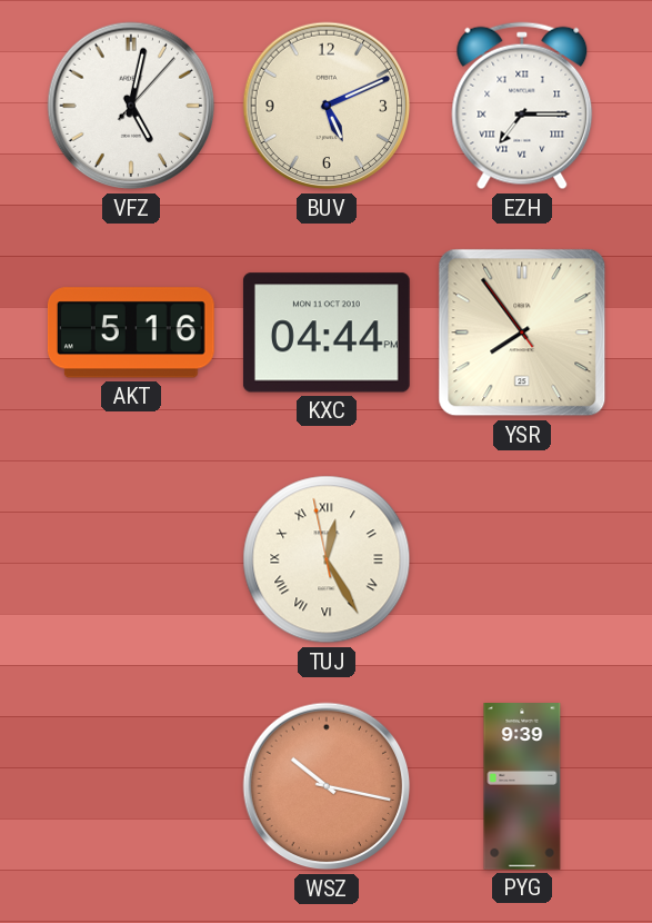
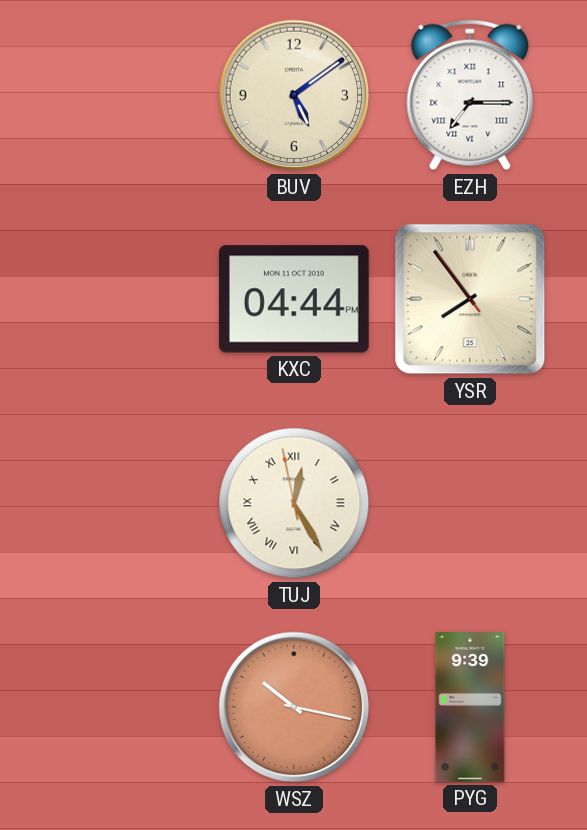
VFZ: 5:02 -> none (131, 106)
BUV: 5:11 -> 5:09 (294, 95)
AKT: 5:16 -> none (131, 333)
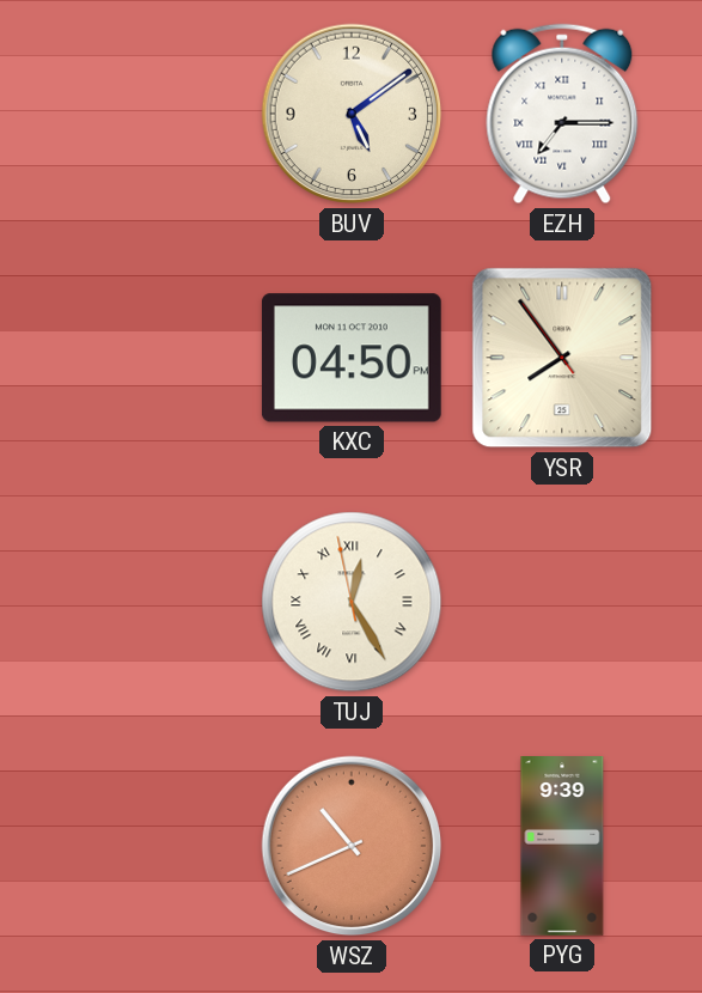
KXC: 04:44 -> 04:50 (352, 358)
WSZ: 10:17 -> 10:41 (352, 846)
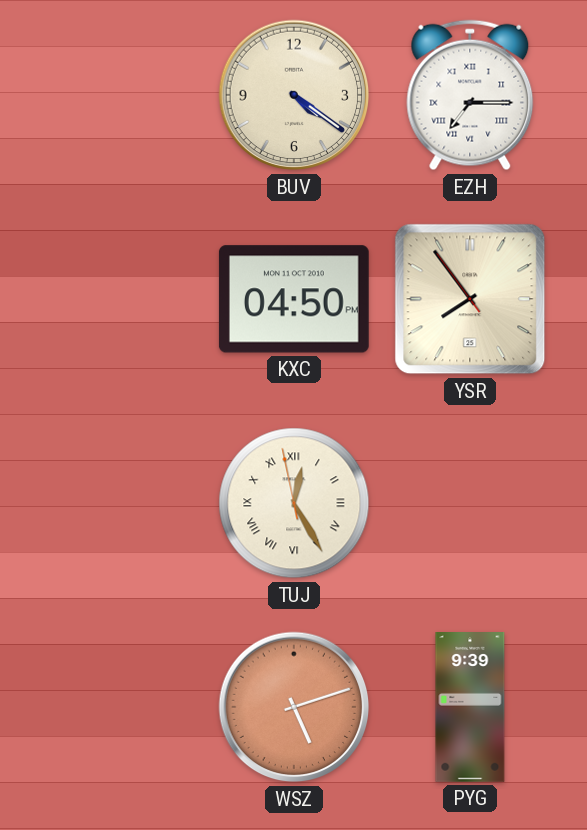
BUV: 5:09 -> 4:21 (294, 95)
WSZ: 10:41 -> 5:12 (294, 707)
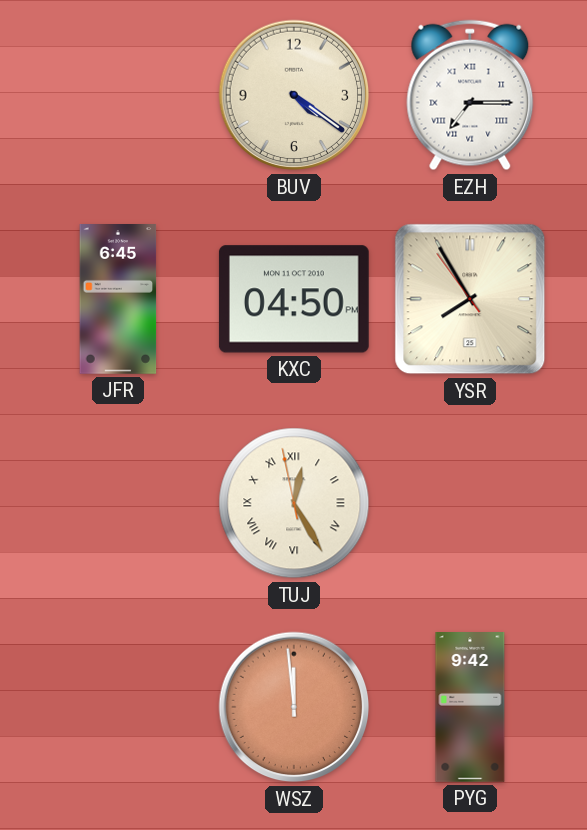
JFR: none -> 6:45 (118, 300)
YSR: 7:53 -> 7:54 (470, 299)
WSZ: 5:12 -> 11:59 (294, 707)
PYG: 9:39 -> 9:42 (470, 708)
